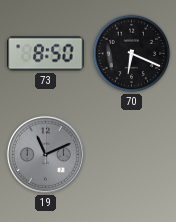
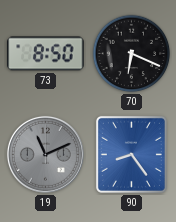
90: none -> 8:24 (131, 154)
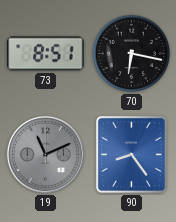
73: 8:50 -> 8:51 (46, 54)
70: 6:19 -> 6:17 (132, 54)
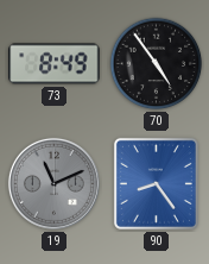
73: 8:51 -> 8:49 (55, 64)
70: 6:17 -> 4:54 (157, 64)
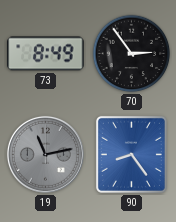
70: 4:54 -> 2:54 (132, 54)
19: 11:11 -> 11:13 (45, 154)
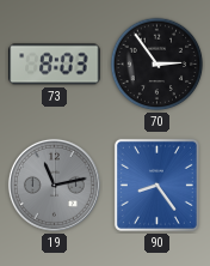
73: 8:49 -> 8:03 (55, 65)
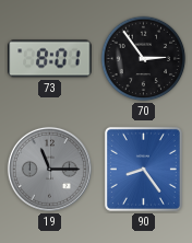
73: 8:03 -> 8:01 (50, 59)
19: 11:13 -> 11:15 (49, 169)
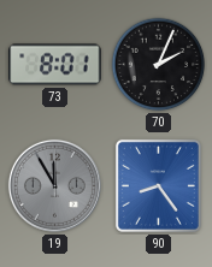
70: 2:54 -> 2:04 (159, 65)
19: 11:15 -> 11:55 (54, 185)
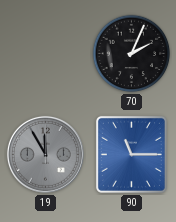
73: 8:01 -> none (55, 65)
90: 8:24 -> 11:15 (131, 154)
